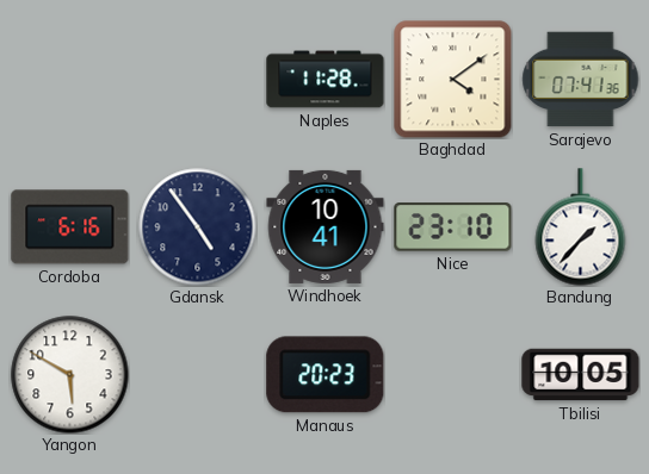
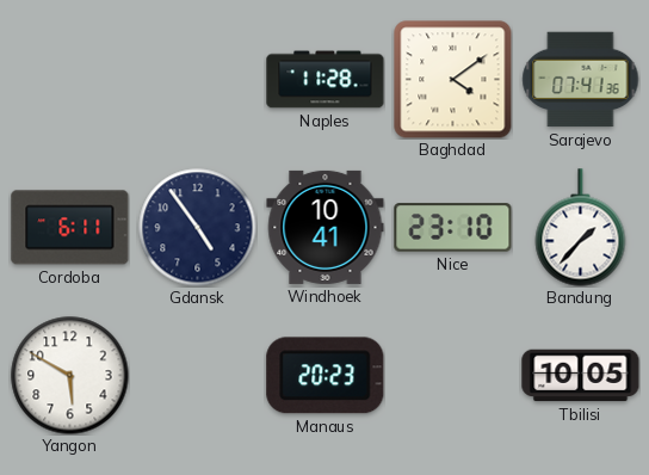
Cordoba: 6:16 -> 6:11 (70, 228)
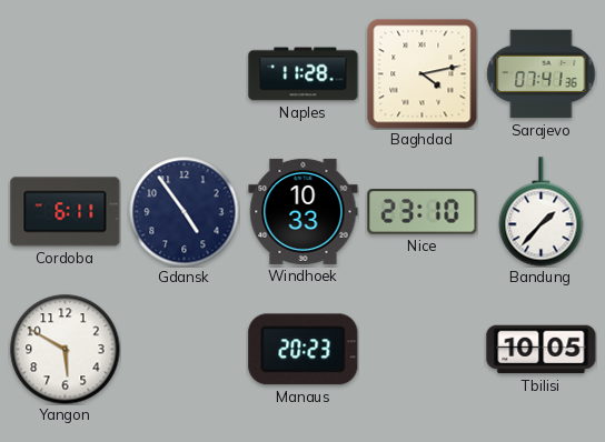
Baghdad: 4:09 -> 4:13 (421, 73)
Windhoek: 10:41 -> 10:33 (304, 211)
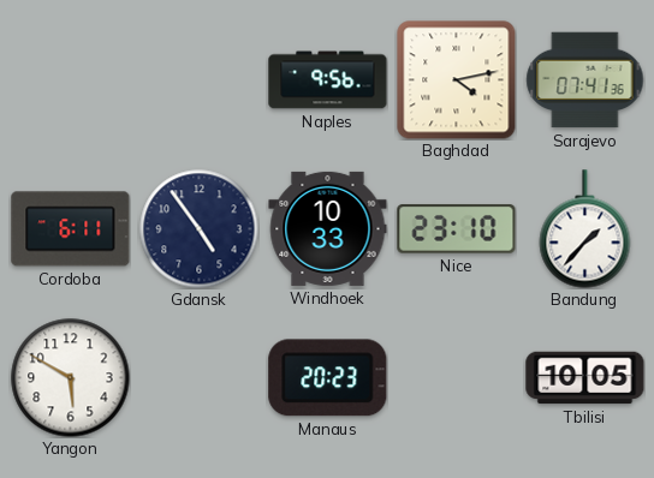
Naples: 11:28 -> 9:56 (328, 80)
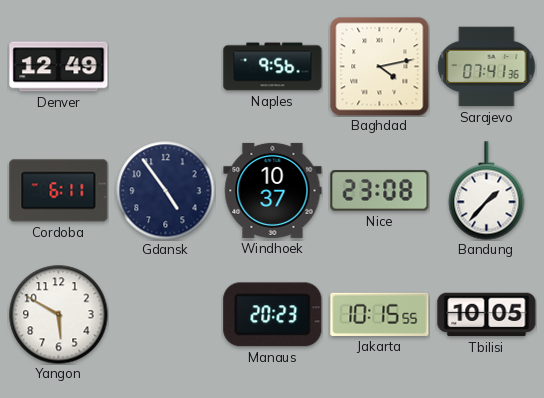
Denver: none -> 12:49 (59, 67)
Windhoek: 10:33 -> 10:37 (273, 190)
Nice: 23:10 -> 23:08 (380, 191)
Jakarta: none -> 10:15 (380, 314)
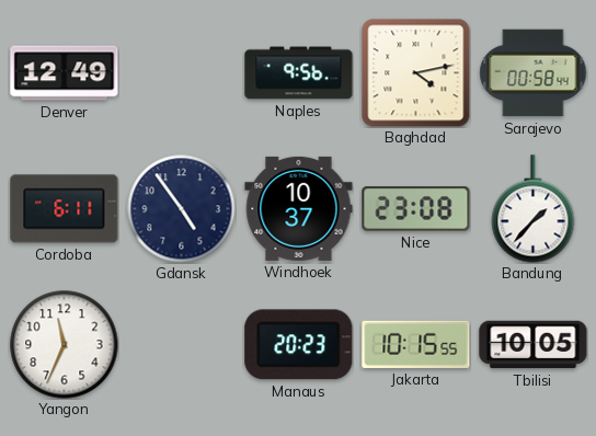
Sarajevo: 07:41 -> 00:58 (534, 73)
Yangon: 5:50 -> 11:34 (65, 345)
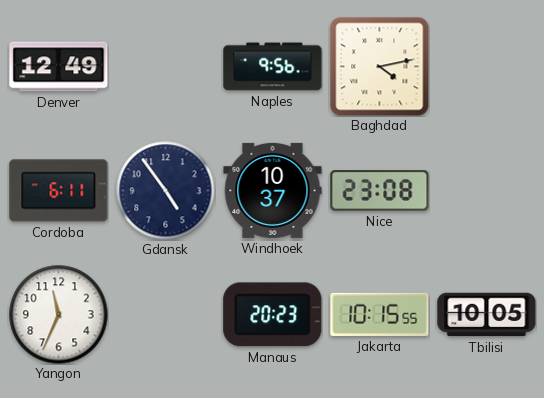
Sarajevo: 00:58 -> none (534, 73)
Bandung: 1:37 -> none (534, 209)
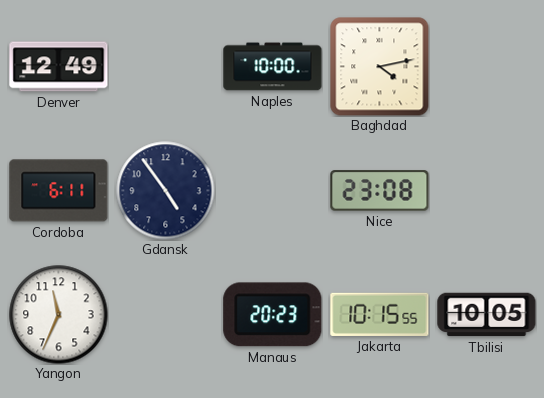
Naples: 9:56 -> 10:00 (273, 67)
Windhoek: 10:37 -> none (273, 190)
